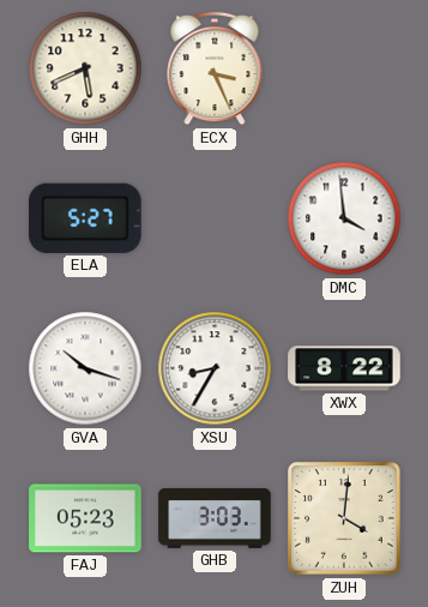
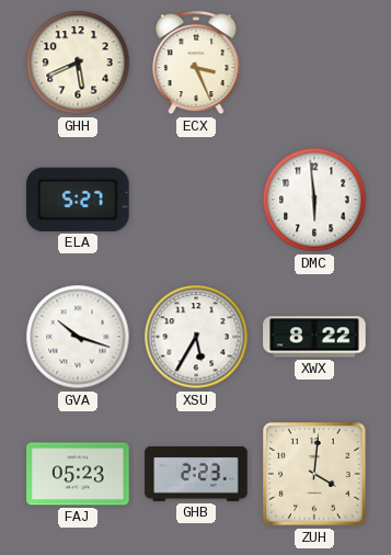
DMC: 3:59 -> 5:59 (314, 200)
XSU: 8:35 -> 5:35 (196, 337)
GHB: 3:03 -> 2:23 (196, 475)
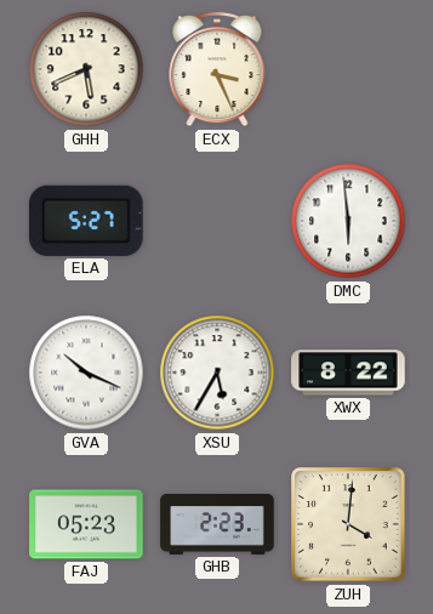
GVA: 10:18 -> 10:19 (86, 373)
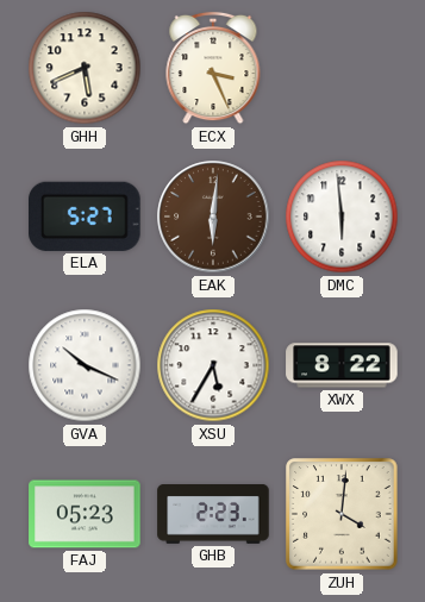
EAK: none -> 6:01 (213, 217)
